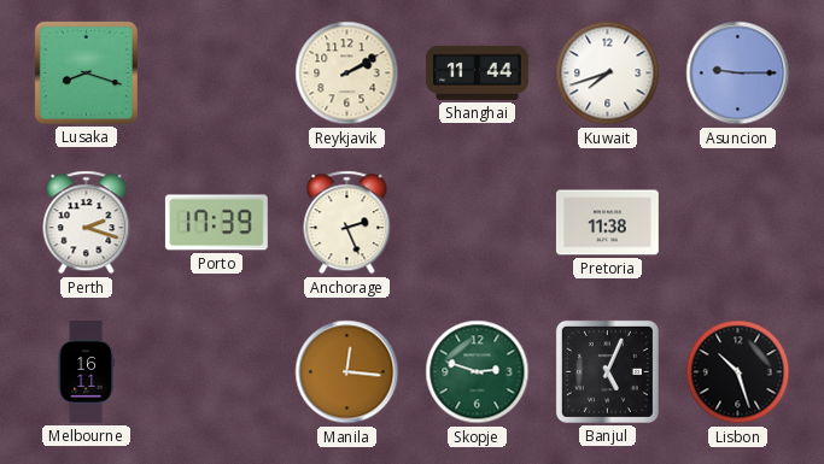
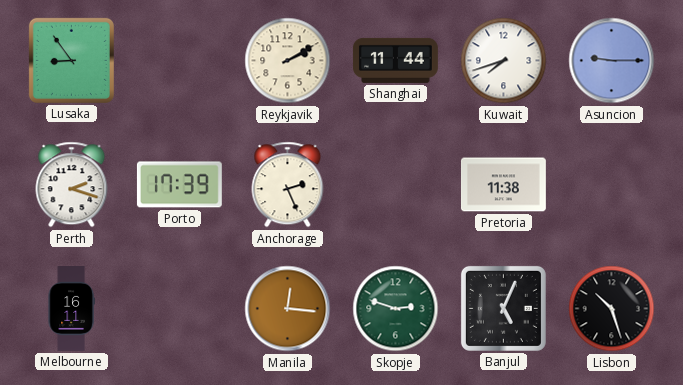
Lusaka: 8:18 -> 8:54 (71, 60)
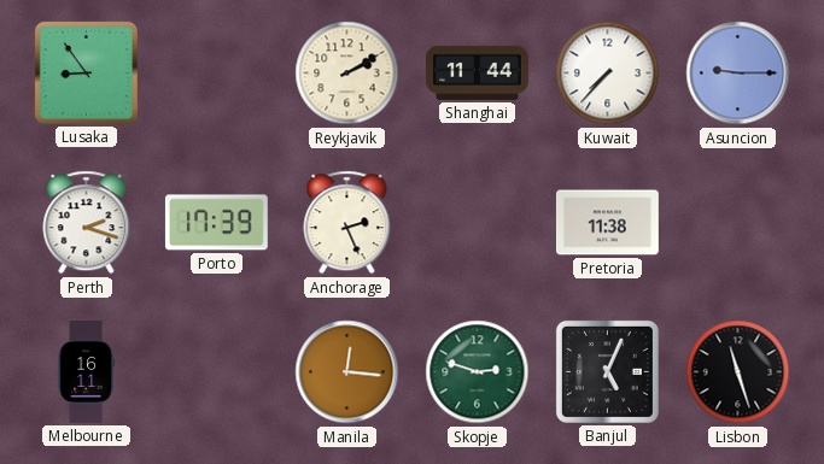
Kuwait: 7:42 -> 7:37 (608, 74)
Lisbon: 10:27 -> 11:27 (738, 372)
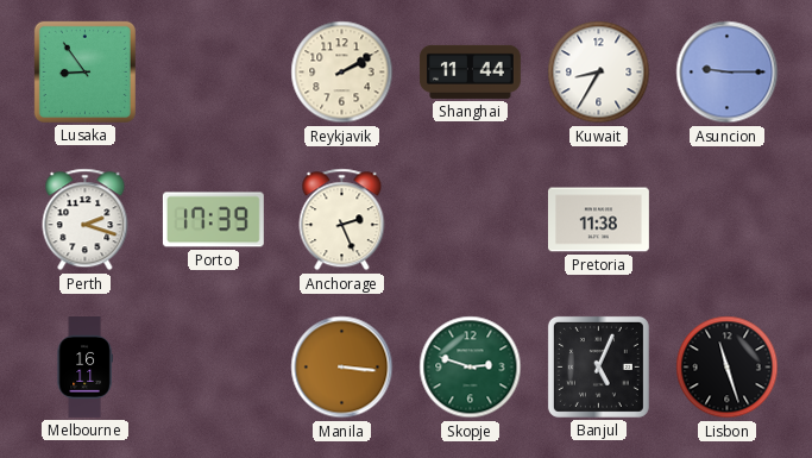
Kuwait: 7:37 -> 8:35 (599, 73)
Manila: 12:16 -> 3:16 (342, 368)
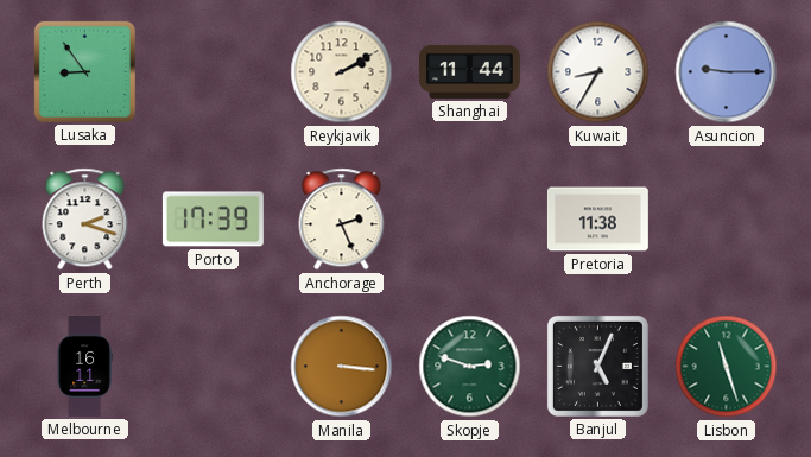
Lisbon dial: black -> green (727, 367)
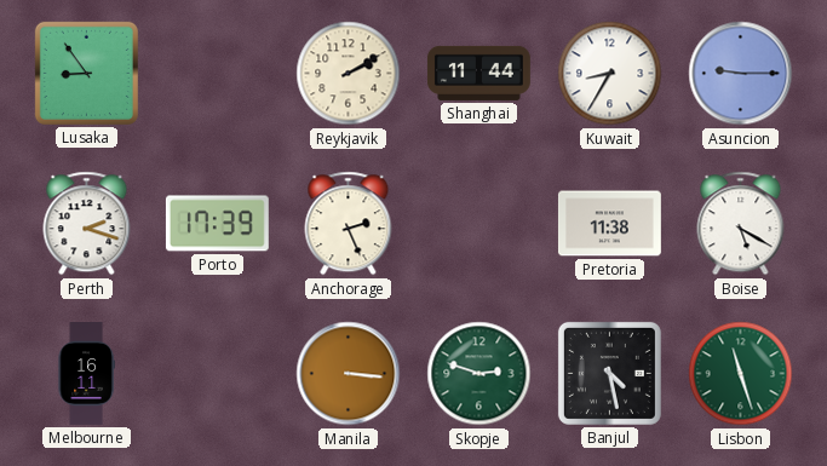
Boise: none -> 5:20 (741, 224)
Banjul: 5:04 -> 4:28 (609, 373)
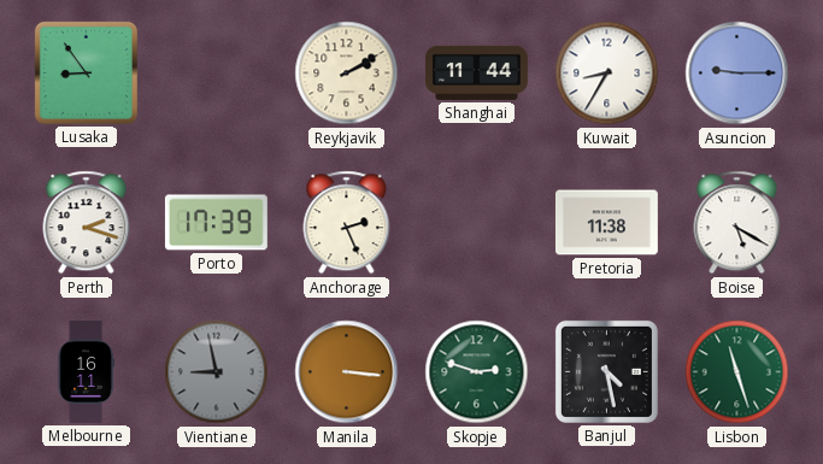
Vientiane: none -> 8:58 (217, 372)
